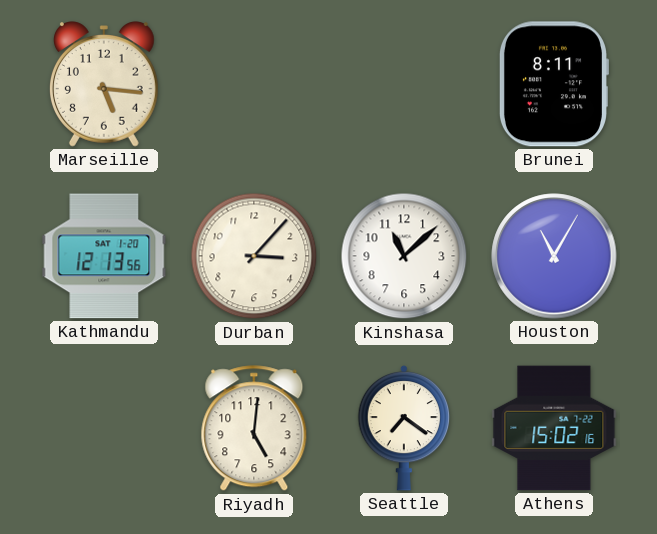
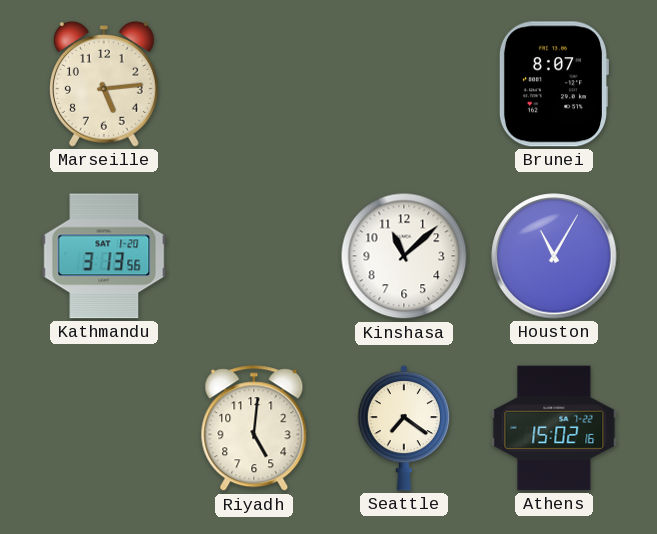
Marseille: 5:16 -> 5:14 (104, 84)
Brunei: 8:11 -> 8:07 (553, 84)
Kathmandu: 12:13 -> 3:13 (104, 256)
Durban: 3:07 -> none (254, 256)
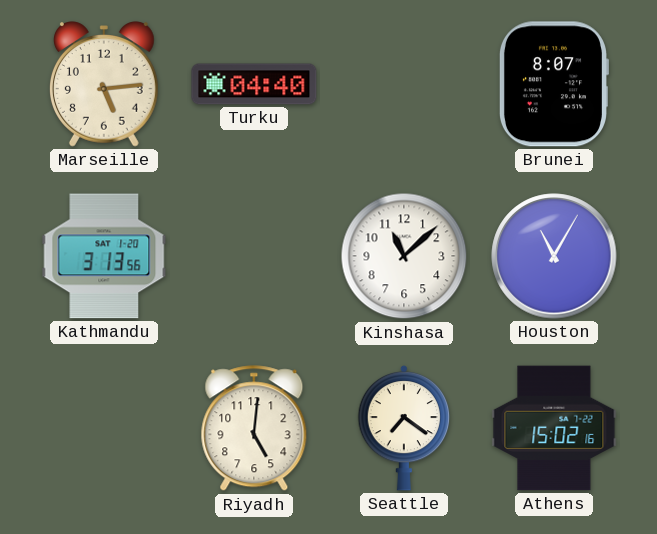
Turku: none -> 04:40 (254, 84)
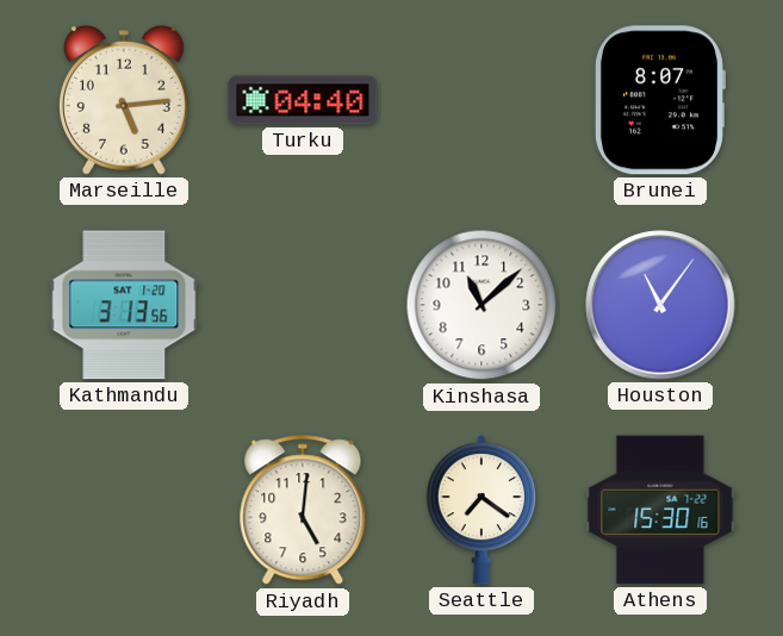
Houston: 11:05 -> 11:06 (660, 305)
Athens: 15:02 -> 15:30 (660, 510)
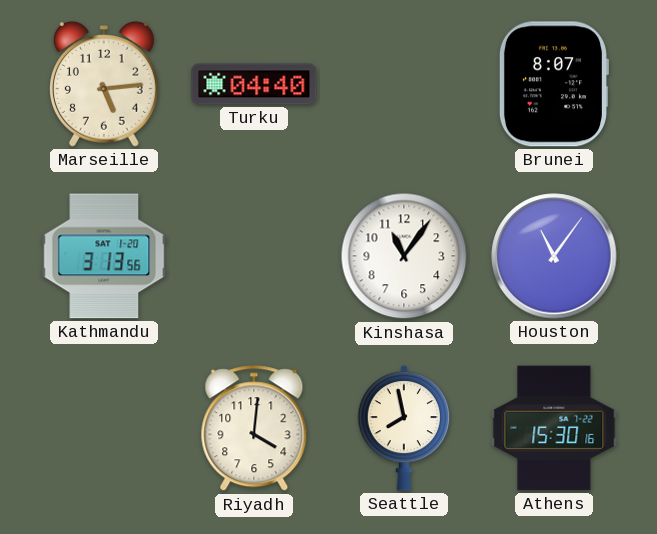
Kinshasa: 11:08 -> 11:06 (404, 256)
Riyadh: 5:01 -> 4:01 (254, 429)
Seattle: 7:21 -> 7:58 (404, 428)
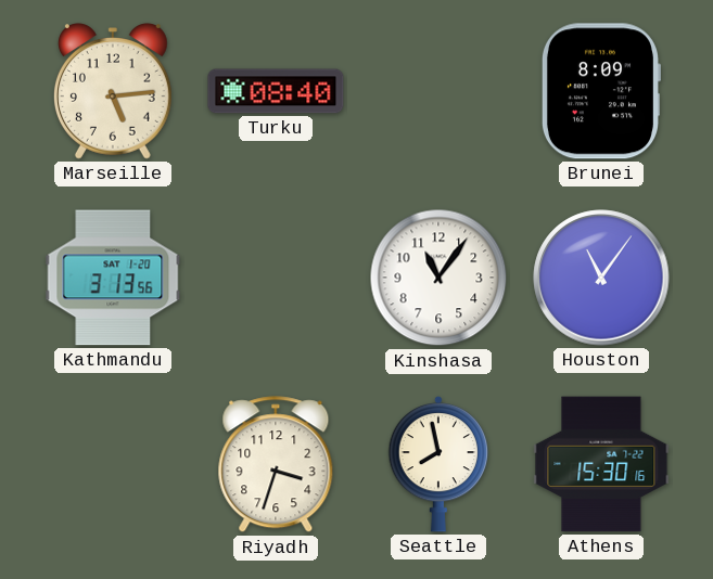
Turku: 04:40 -> 08:40 (276, 91)
Brunei: 8:07 -> 8:09 (600, 91)
Riyadh: 4:01 -> 3:33 (276, 465)
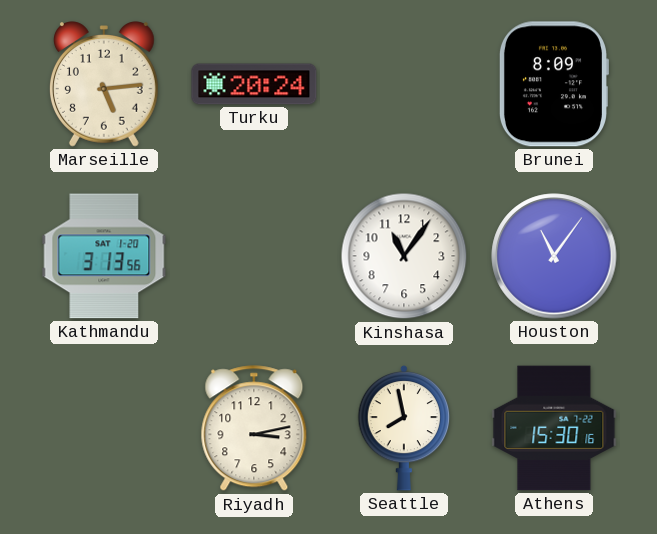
Turku: 08:40 -> 20:24 (254, 84)
Riyadh: 3:33 -> 3:13 (254, 429)
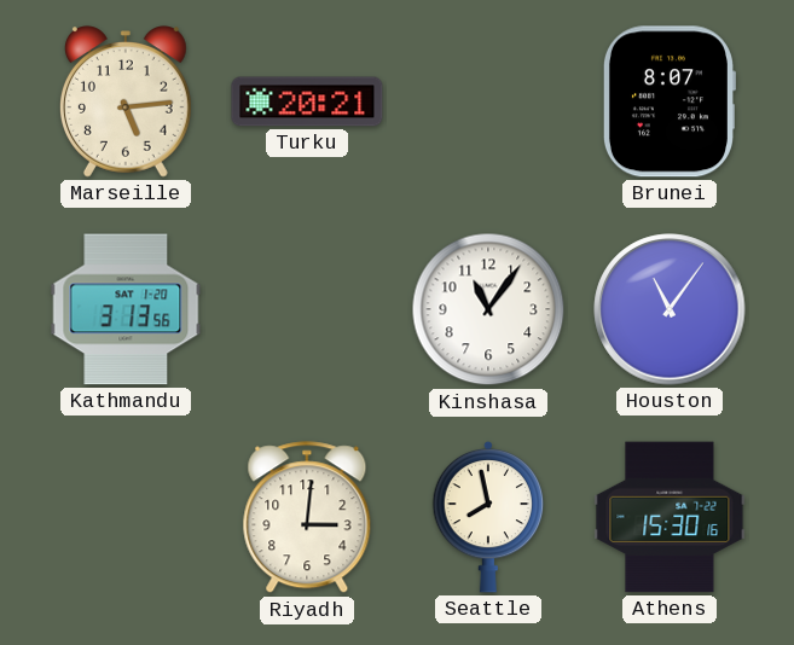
Turku: 20:24 -> 20:21 (307, 101)
Brunei: 8:09 -> 8:07 (668, 101)
Riyadh: 3:13 -> 3:01 (307, 518)
